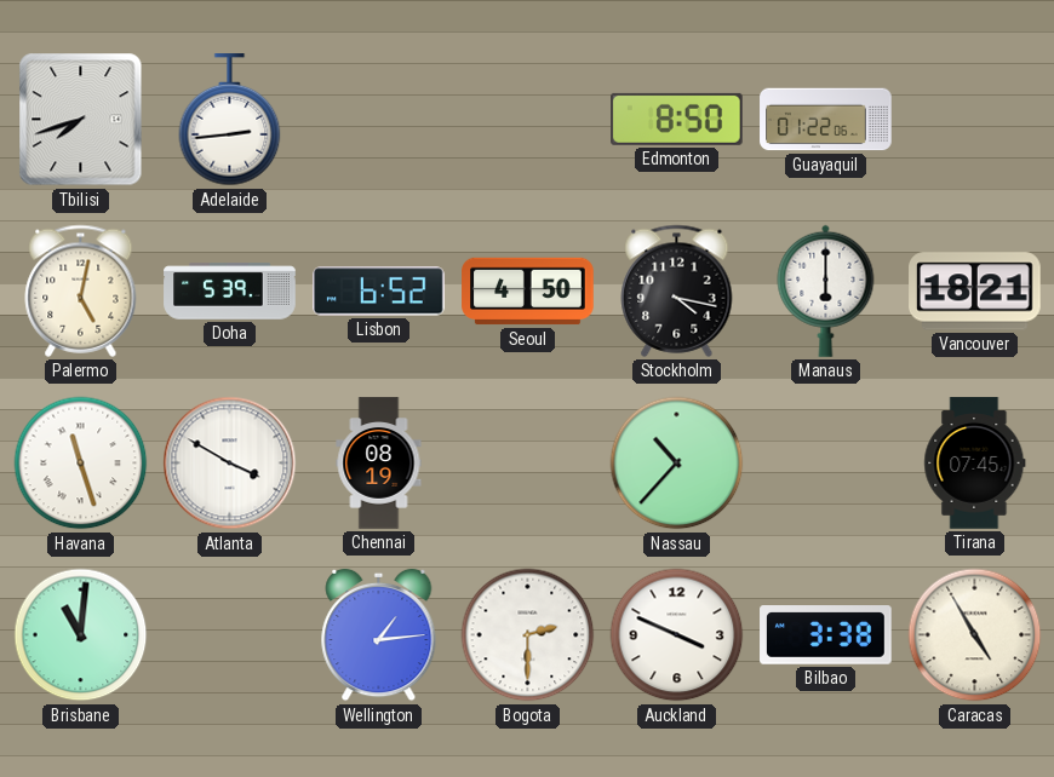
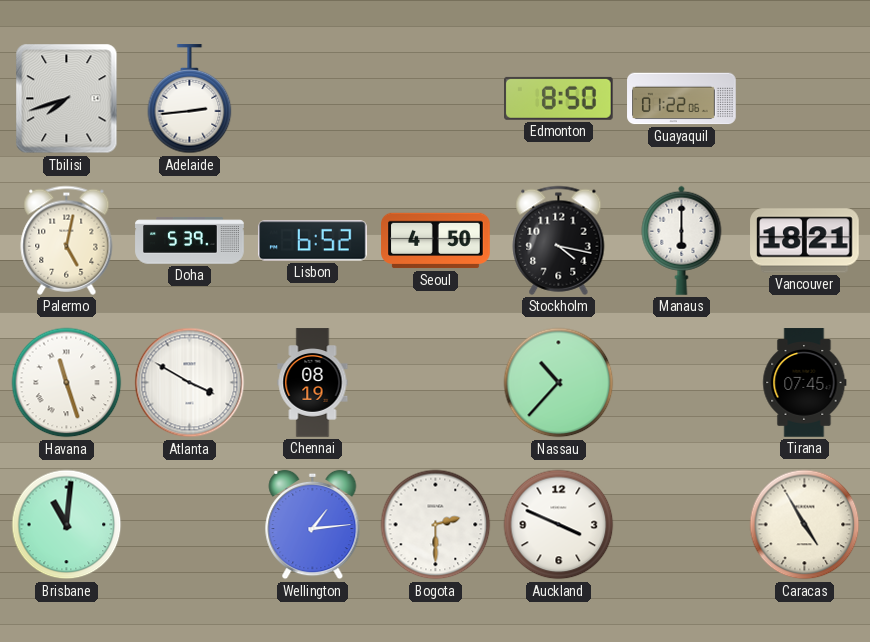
Bilbao: 3:38 -> none (826, 635)
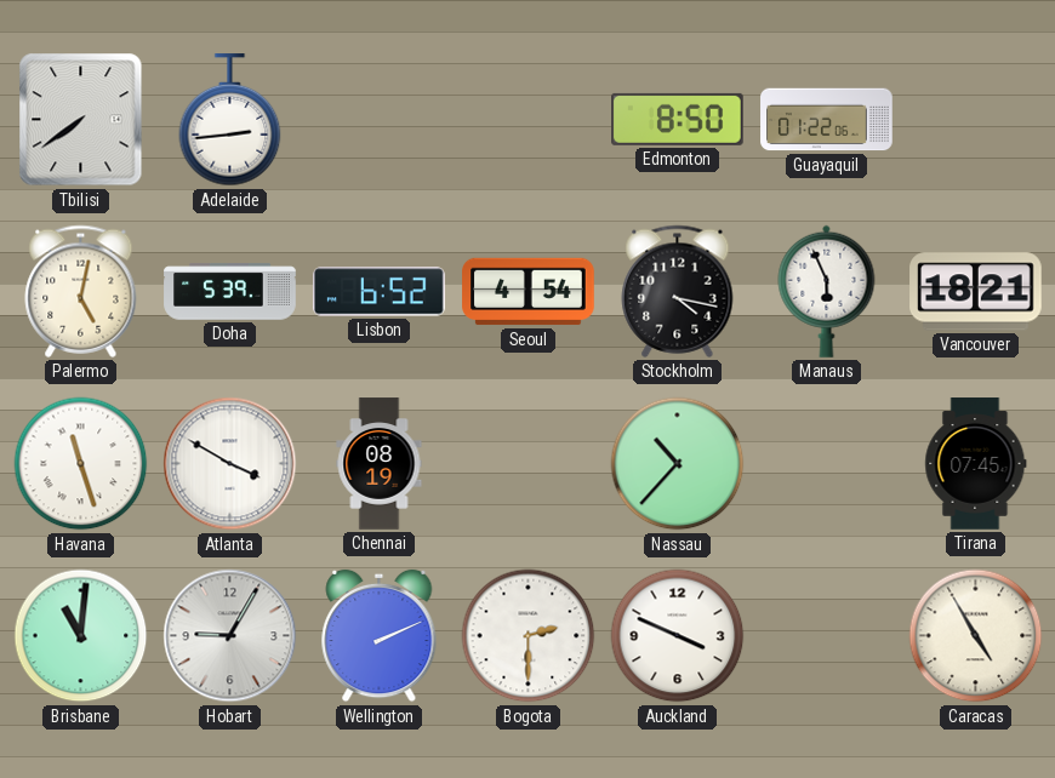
Tbilisi: 7:42 -> 7:39 (81, 120)
Seoul: 4:50 -> 4:54 (529, 292)
Manaus: 6:00 -> 5:56 (827, 291)
Hobart: none -> 9:05 (230, 636)
Wellington: 1:14 -> 2:11 (380, 636)
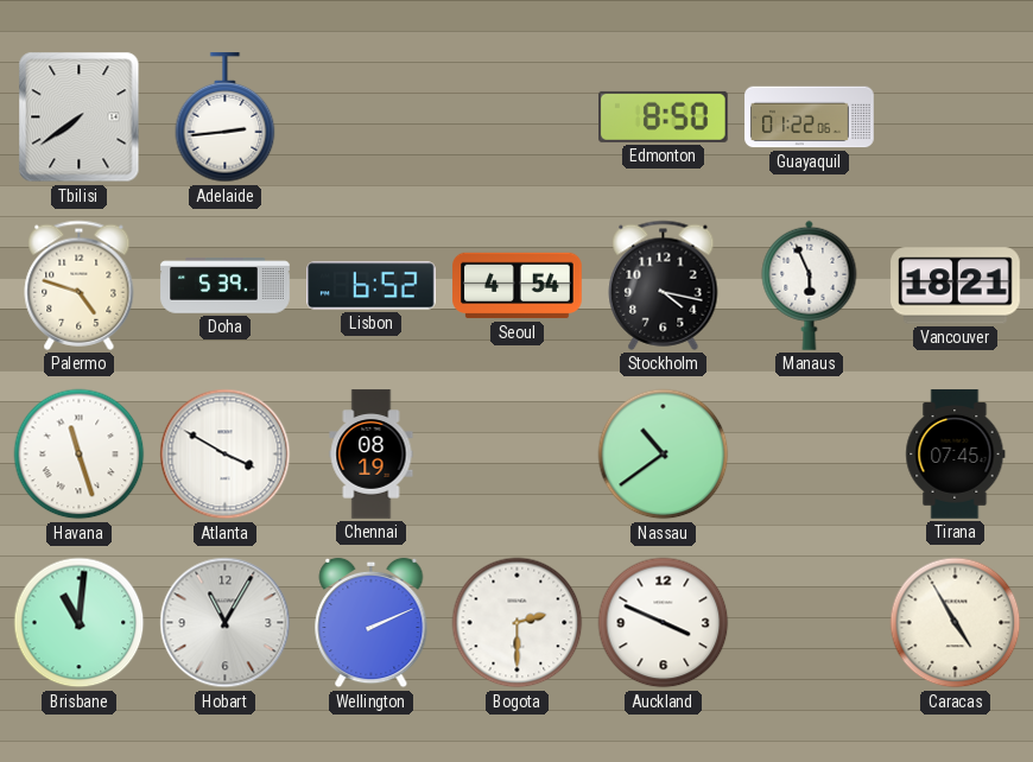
Palermo: 5:02 -> 4:48 (80, 285)
Nassau: 10:37 -> 10:39 (664, 455)
Hobart: 9:05 -> 11:05 (226, 623)
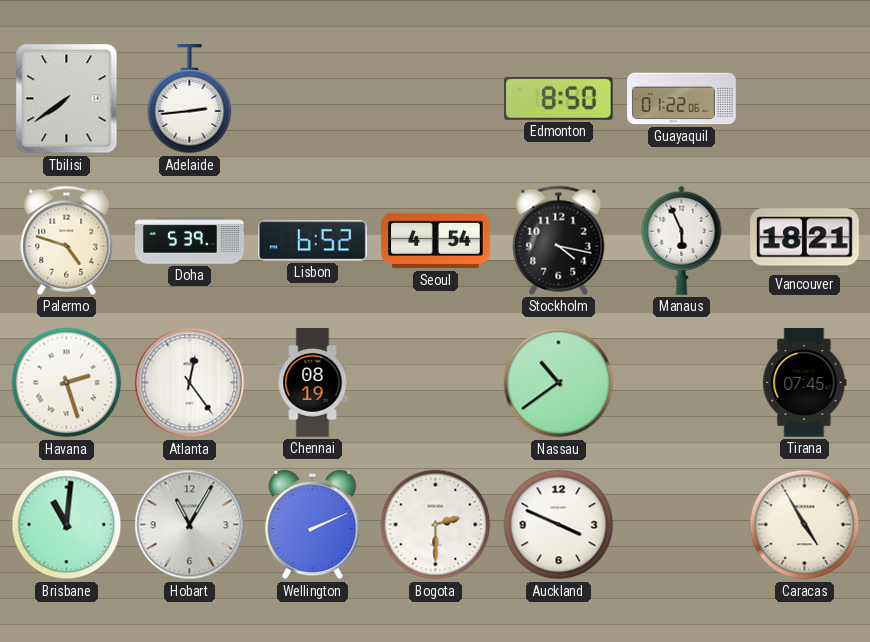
Havana: 11:27 -> 2:27 (67, 383)
Atlanta: 3:50 -> 12:24 (190, 383)
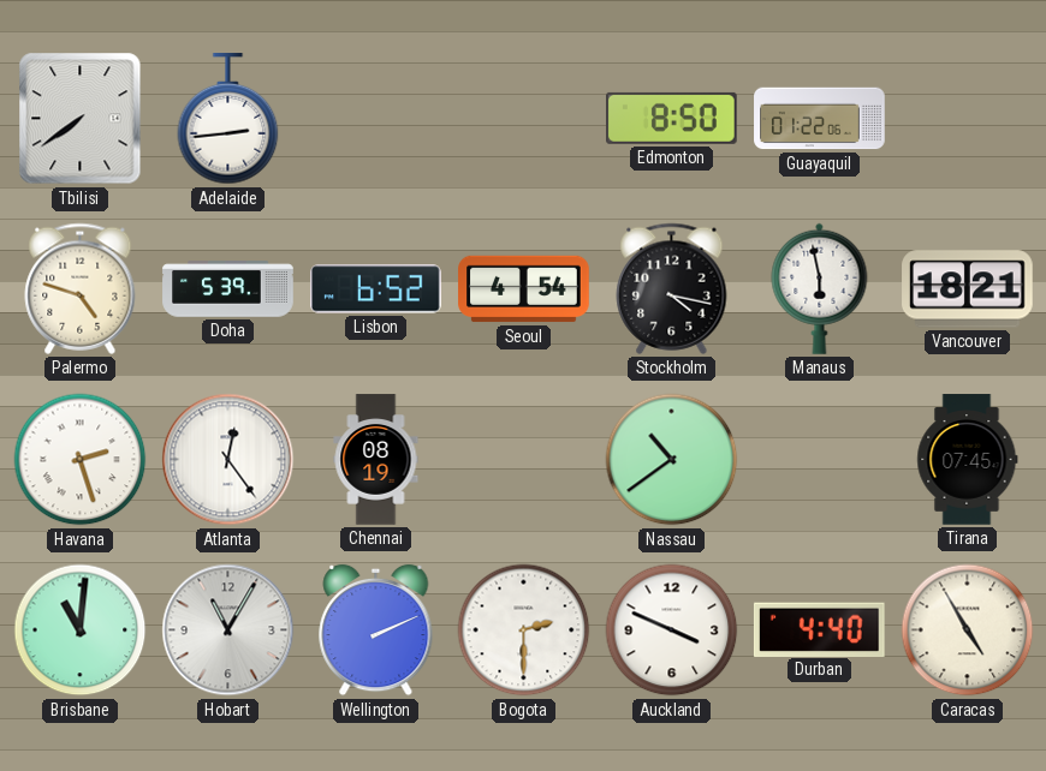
Manaus: 5:56 -> 5:58 (820, 288)
Durban: none -> 4:40 (819, 629)
